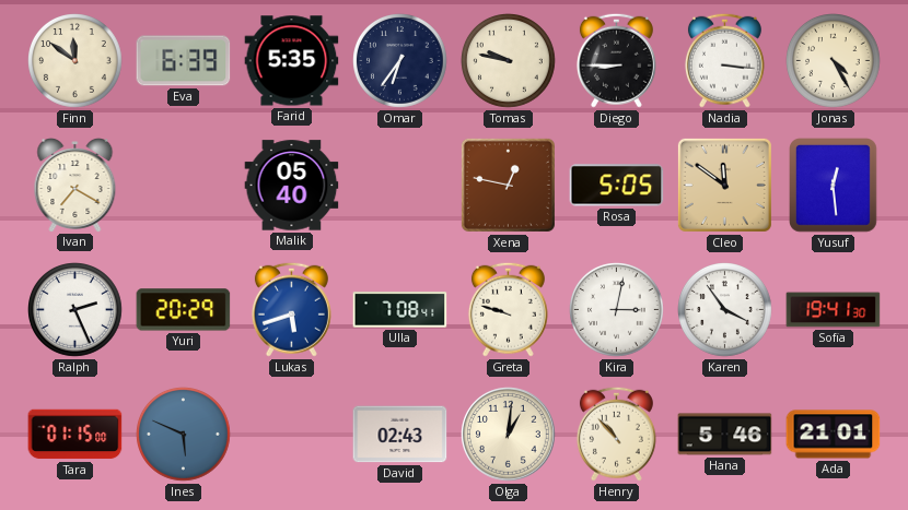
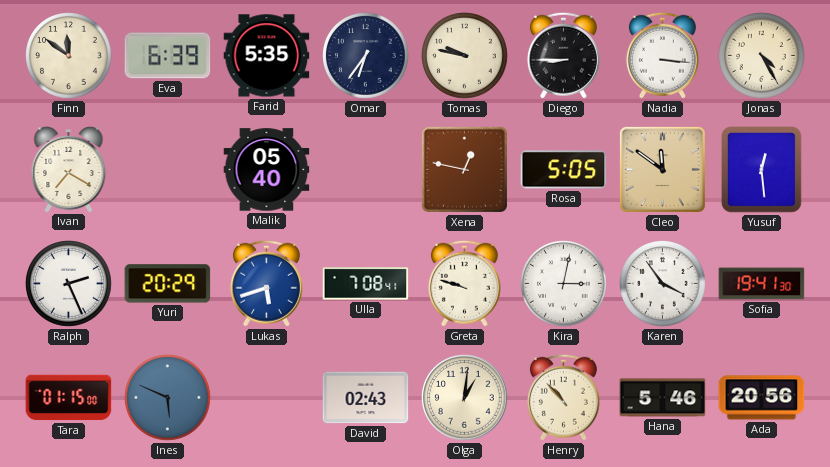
Ada: 21:01 -> 20:56 (762, 398)
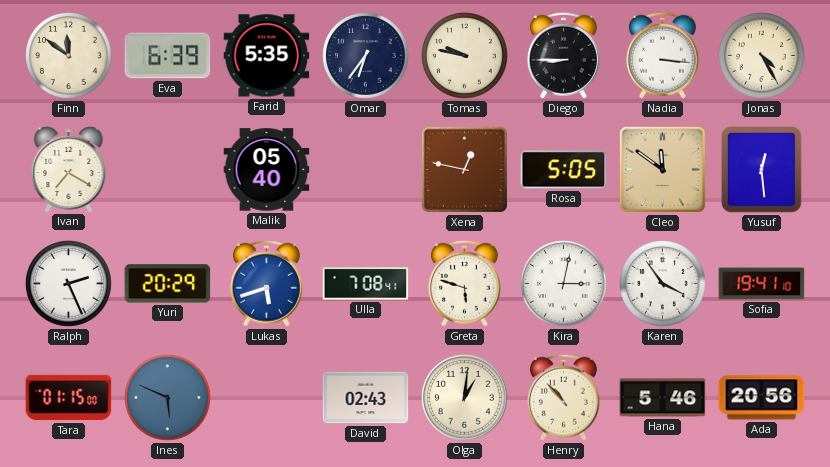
Greta: 9:48 -> 5:48 (464, 283)
Sofia: 19:41:30 -> 19:41:10 (762, 284)
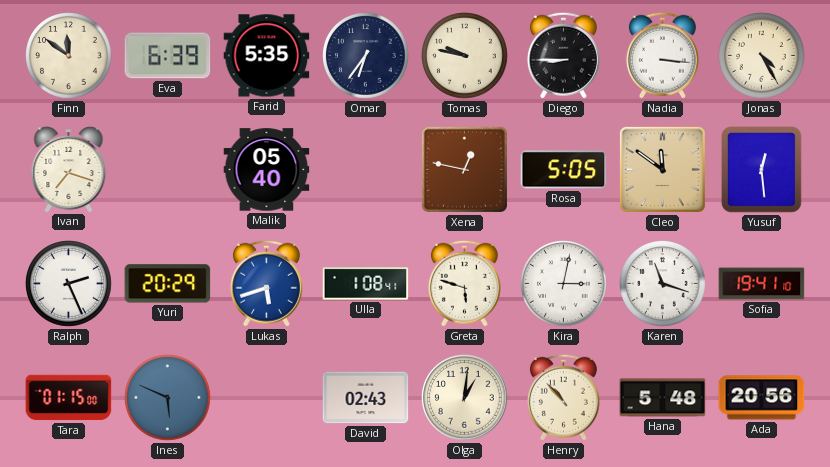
Ivan: 7:20 -> 7:18 (69, 170)
Ulla: 7:08 -> 1:08 (366, 284)
Karen: 3:54 -> 11:18 (663, 284)
Hana: 5:46 -> 5:48 (663, 398)
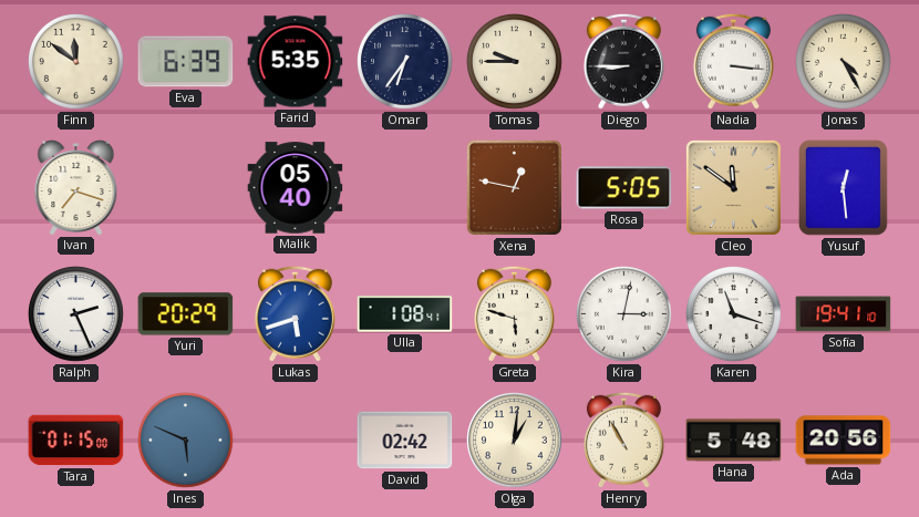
Tomas: 9:47 -> 9:45 (515, 62)
David: 02:43 -> 02:42 (405, 441)
Henry: 10:53 -> 10:55 (623, 440)
